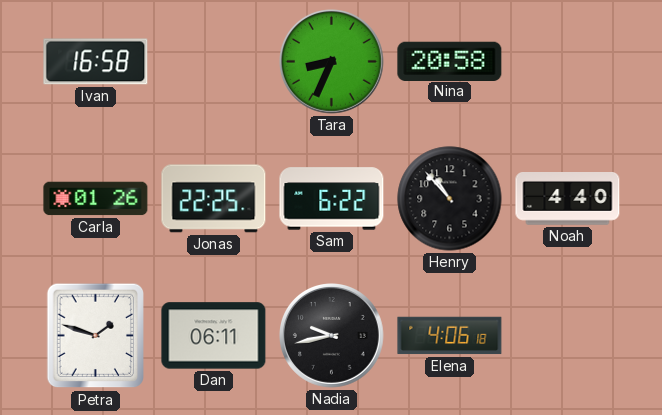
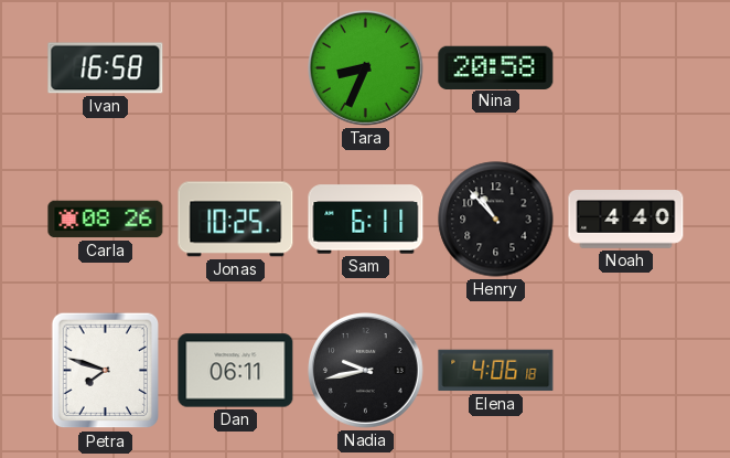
Carla: 01:26 -> 08:26 (106, 220)
Jonas: 22:25 -> 10:25 (236, 220)
Sam: 6:22 -> 6:11 (366, 220)
Petra: 1:48 -> 7:48 (106, 371)
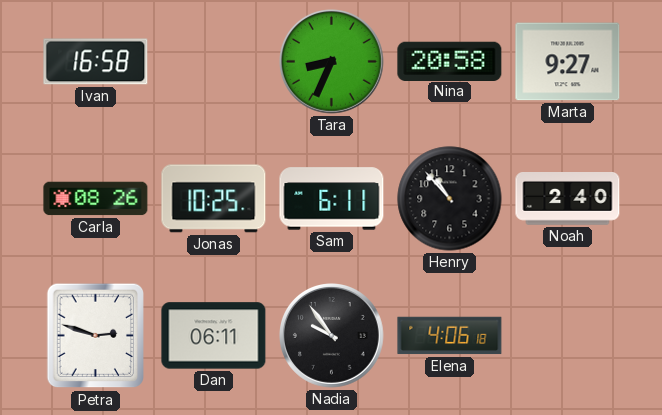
Marta: none -> 9:27 (568, 62)
Noah: 4:40 -> 2:40 (568, 199)
Petra: 7:48 -> 2:48 (96, 336)
Nadia: 9:43 -> 9:54 (332, 336)
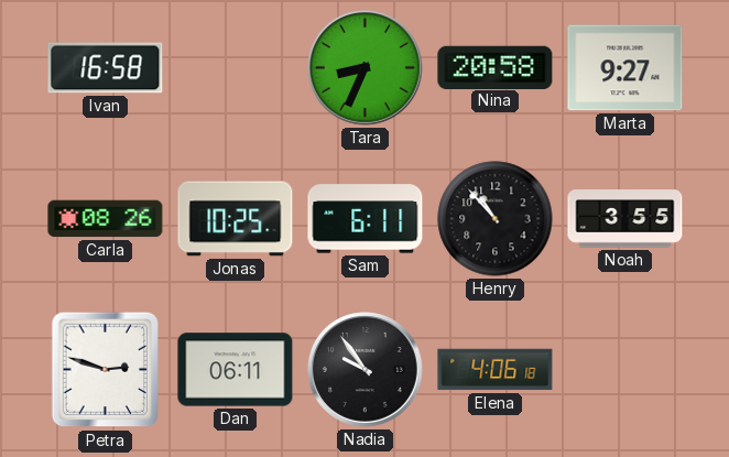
Noah: 2:40 -> 3:55 (625, 219)
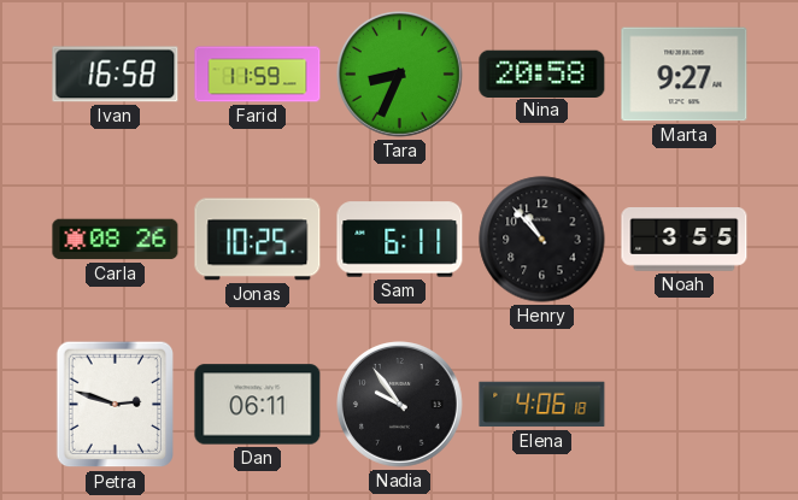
Farid: none -> 11:59 (258, 75)
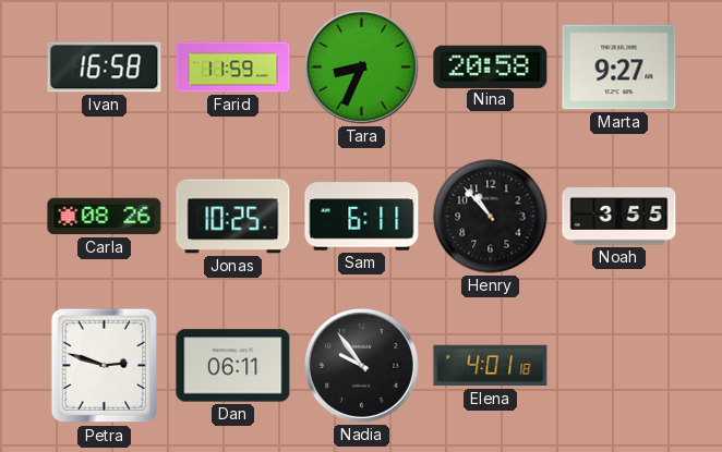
Elena: 4:06 -> 4:01 (491, 366)
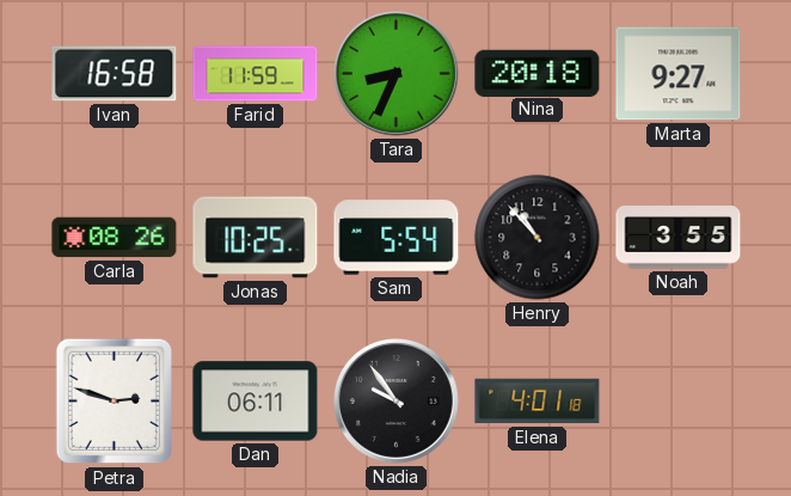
Nina: 20:58 -> 20:18 (538, 73)
Sam: 6:11 -> 5:54 (397, 238)
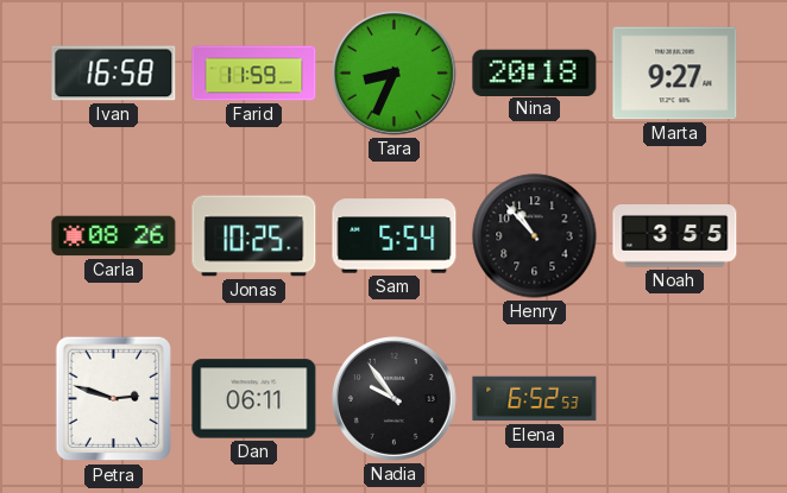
Elena: 4:01 -> 6:52 (535, 399)
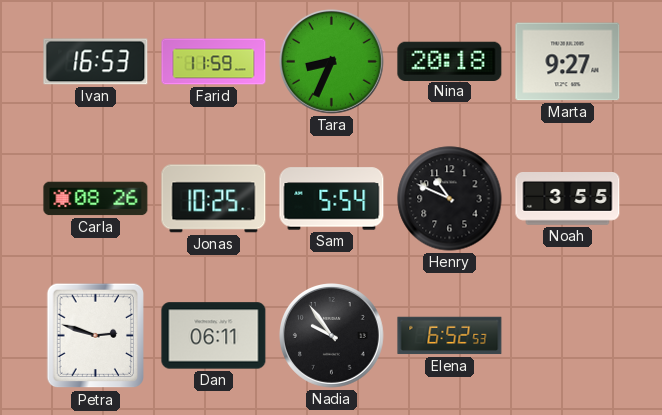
Ivan: 16:58 -> 16:53 (96, 62)
Henry: 10:53 -> 10:49 (450, 199)
